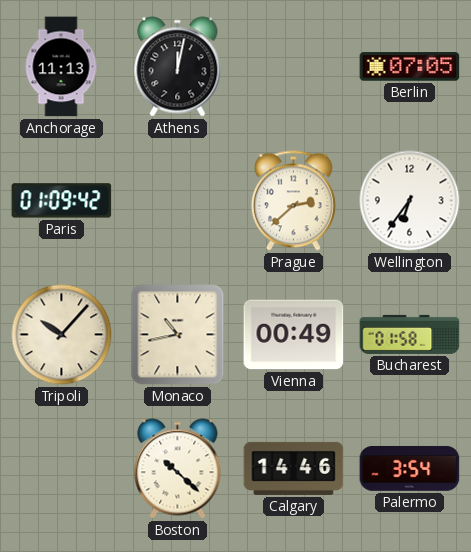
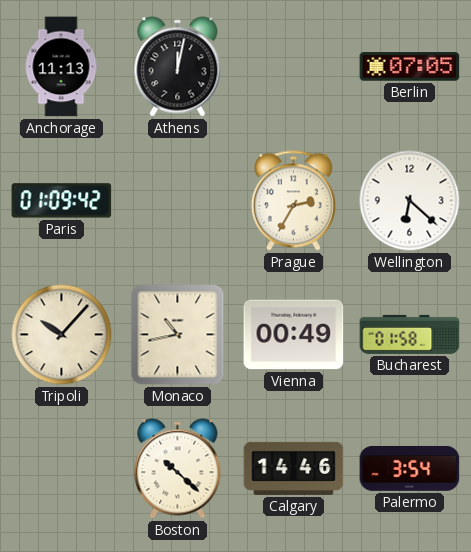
Prague: 2:38 -> 2:35 (293, 201)
Wellington: 6:36 -> 6:22 (410, 201)
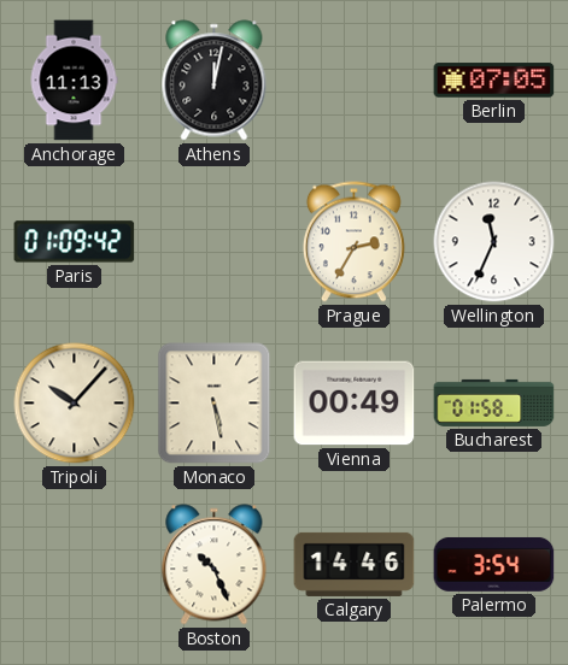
Wellington: 6:22 -> 11:34 (494, 242)
Monaco: 10:43 -> 5:28 (215, 404)
Boston: 10:22 -> 10:26 (215, 565)
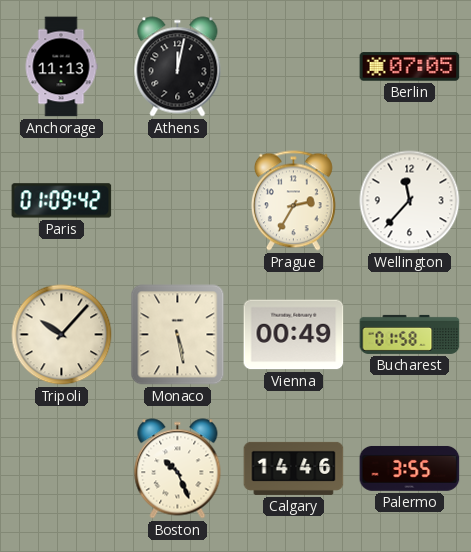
Wellington: 11:34 -> 11:37 (410, 201)
Palermo: 3:54 -> 3:55 (410, 468)
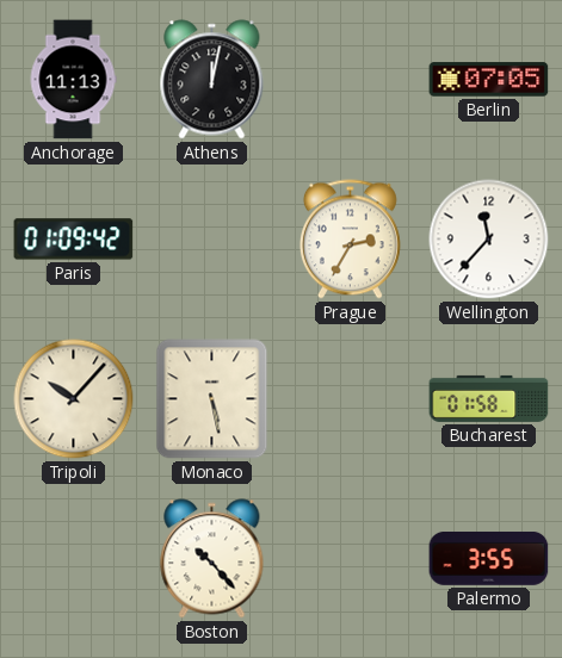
Vienna: 00:49 -> none (294, 335)
Boston: 10:26 -> 10:23 (212, 559)
Calgary: 14:46 -> none (294, 468)
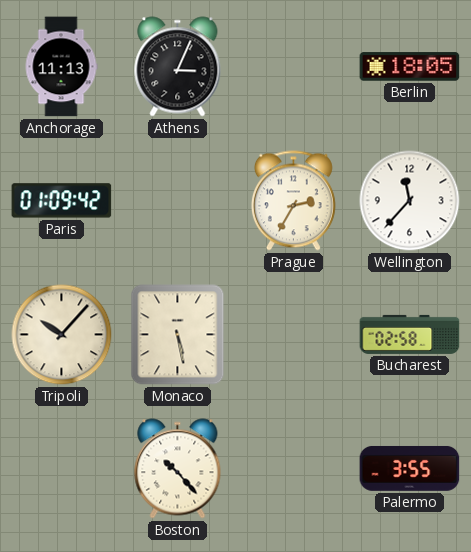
Athens: 12:02 -> 3:04 (178, 67)
Berlin: 07:05 -> 18:05 (410, 67)
Bucharest: 01:58 -> 02:58 (410, 334)
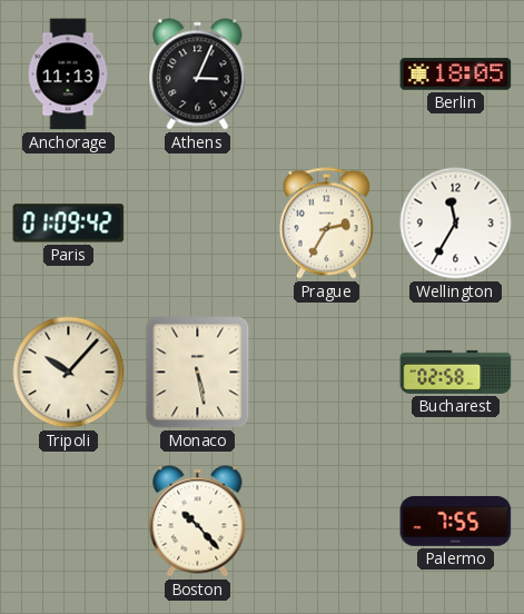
Wellington: 11:37 -> 11:35 (456, 224)
Palermo: 3:55 -> 7:55 (456, 521)
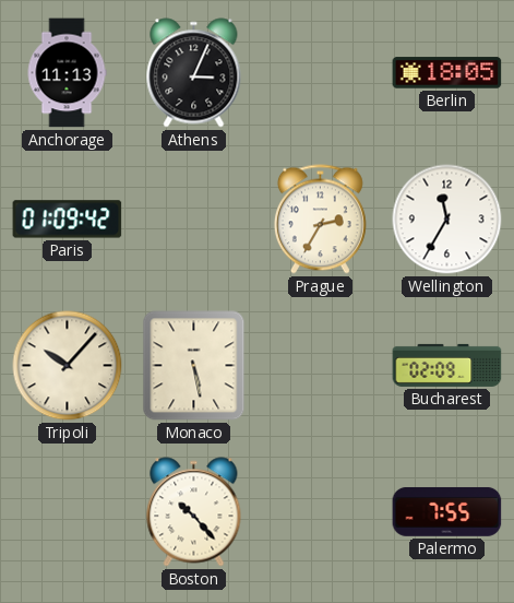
Bucharest: 02:58 -> 02:09 (447, 365)
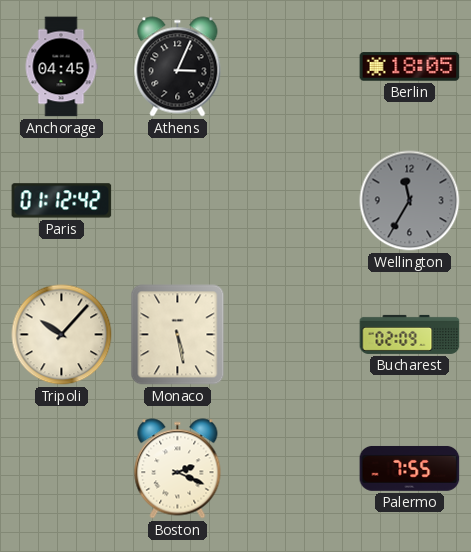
Anchorage: 11:13 -> 04:45 (61, 67)
Paris: 01:09 -> 01:12 (62, 201)
Prague: 2:35 -> none (320, 220)
Wellington dial: white -> grey (410, 201)
Boston: 10:23 -> 2:19 (178, 469)
